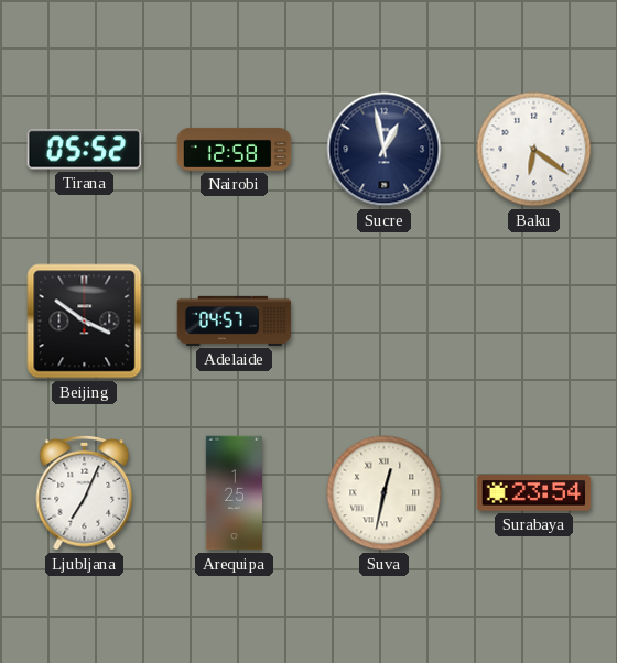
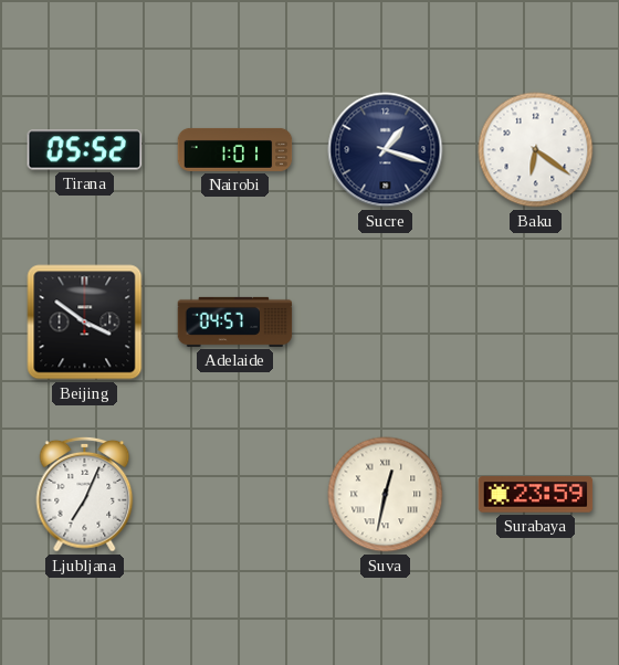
Nairobi: 12:58 -> 1:01 (235, 149)
Sucre: 12:58 -> 1:18 (386, 150)
Arequipa: 1:25 -> none (234, 493)
Surabaya: 23:54 -> 23:59 (536, 495)
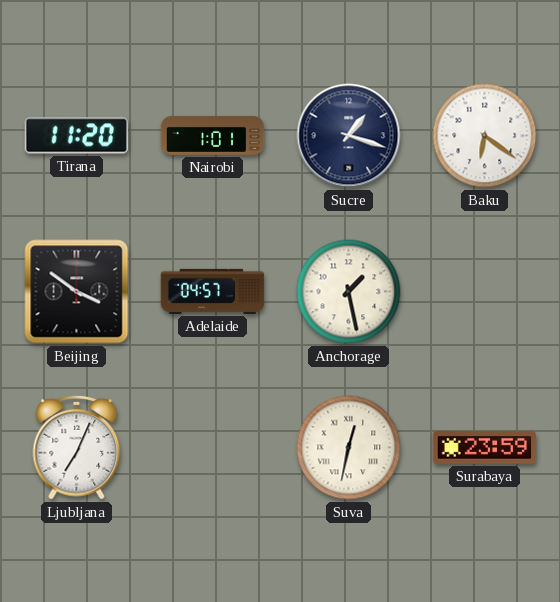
Tirana: 05:52 -> 11:20 (77, 136)
Anchorage: none -> 1:28 (349, 292)
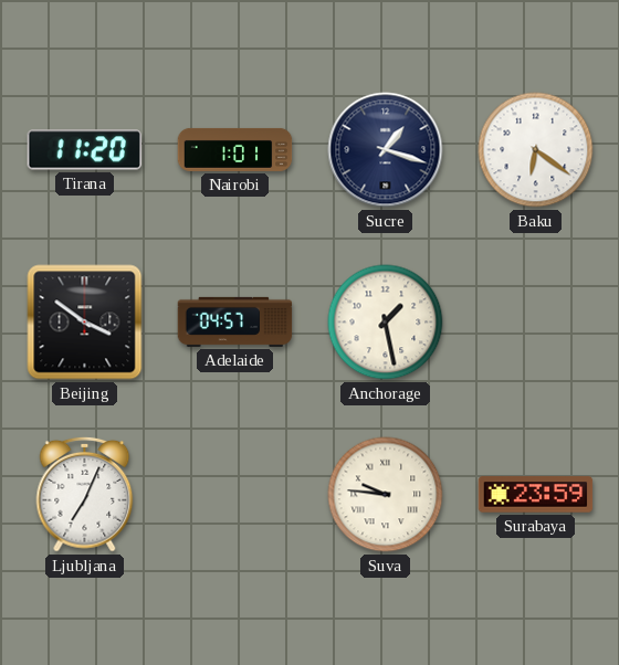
Suva: 12:32 -> 9:46 (386, 495)
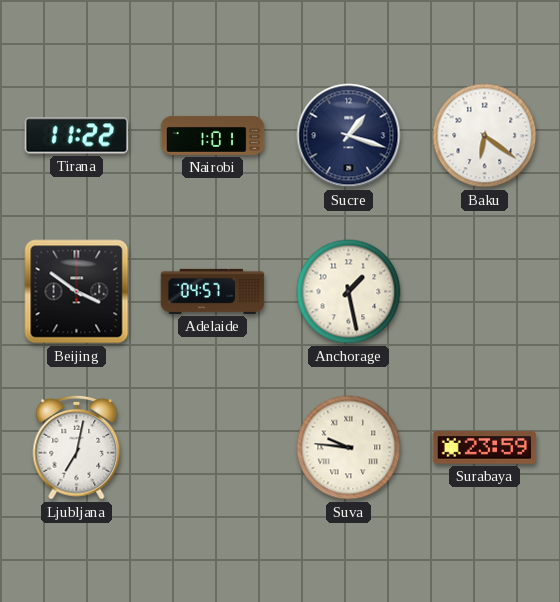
Tirana: 11:20 -> 11:22 (77, 136)
Ljubljana: 7:04 -> 7:02 (77, 447)
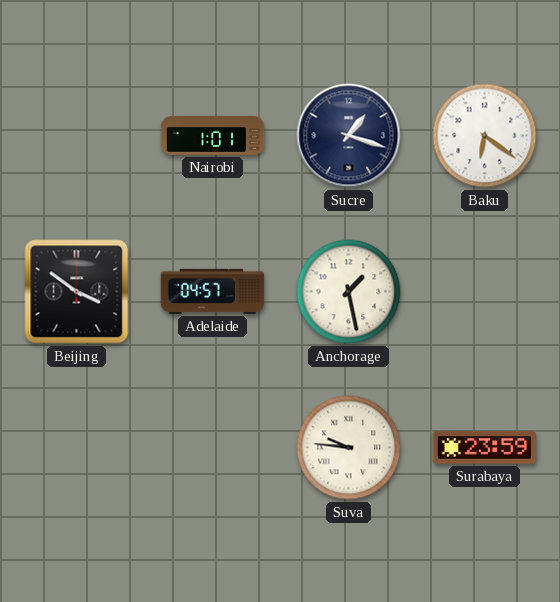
Tirana: 11:22 -> none (77, 136)
Ljubljana: 7:02 -> none (77, 447)
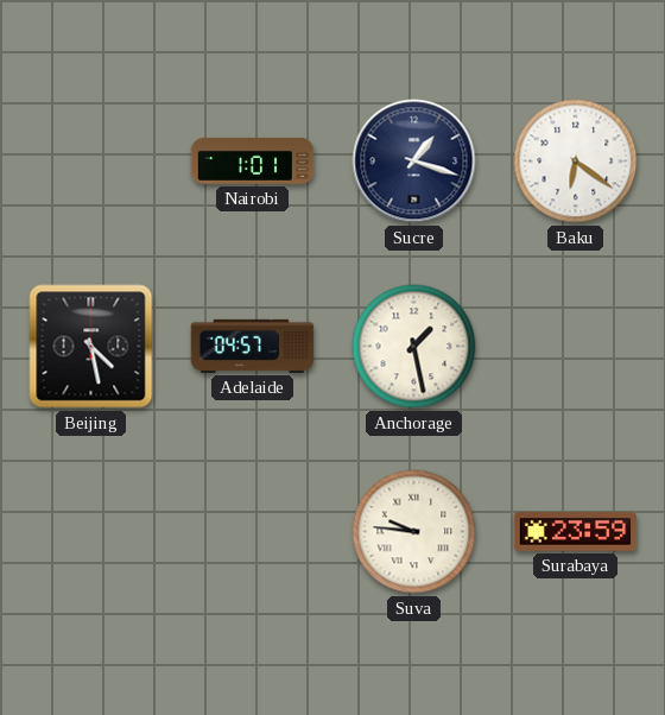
Beijing: 3:51 -> 4:28 (91, 347)
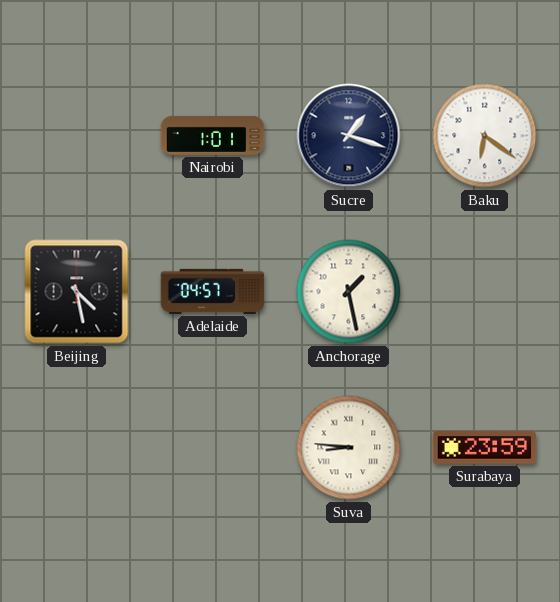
Suva: 9:46 -> 8:46 (349, 448)
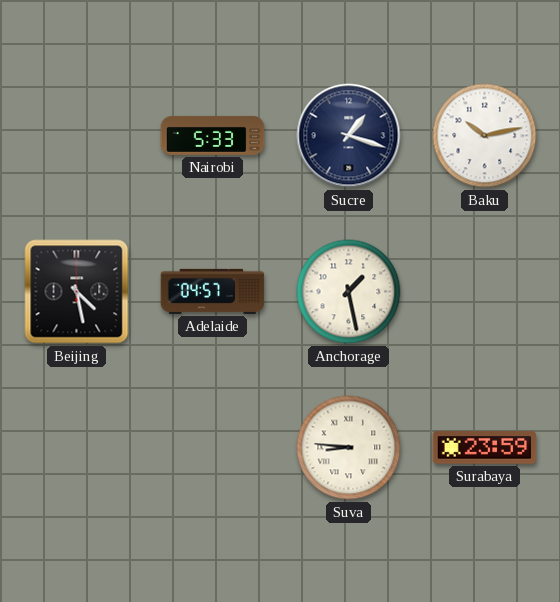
Nairobi: 1:01 -> 5:33 (213, 135)
Baku: 6:21 -> 10:13 (485, 136)
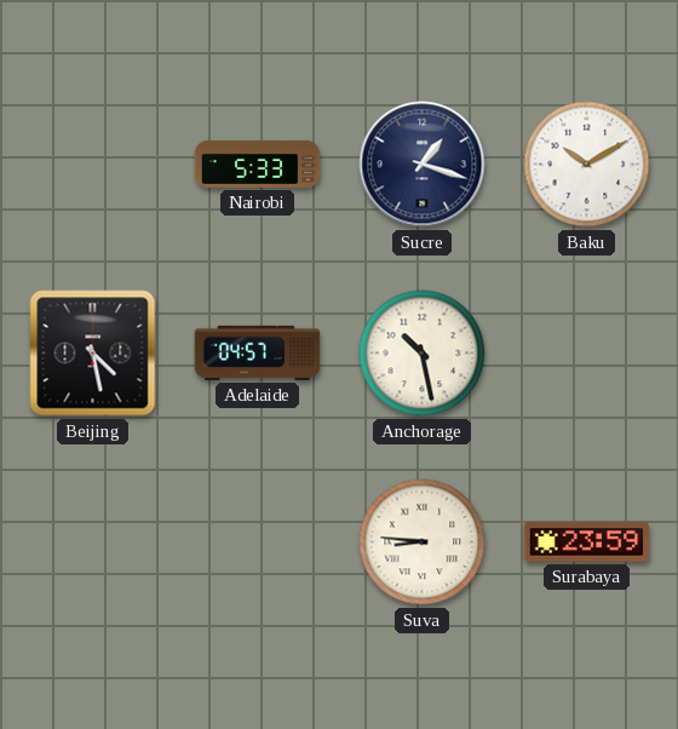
Baku: 10:13 -> 10:10 (587, 165)
Anchorage: 1:28 -> 10:28 (423, 354)
